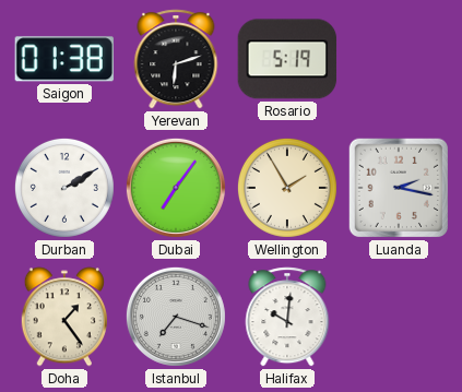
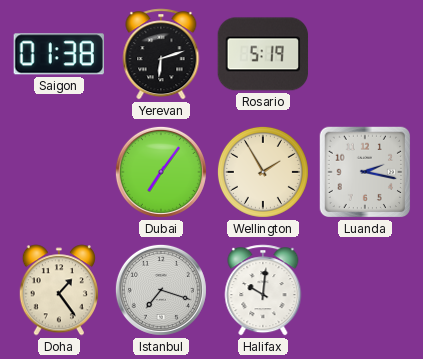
Durban: 2:10 -> none (64, 188)
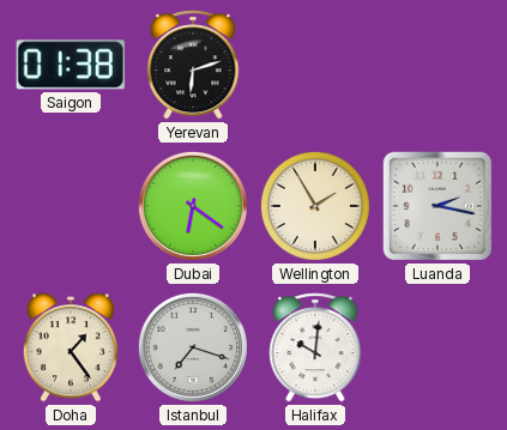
Rosario: 5:19 -> none (263, 54)
Dubai: 7:06 -> 6:21 (193, 206)
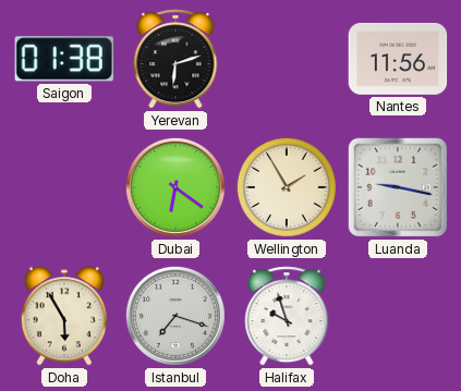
Nantes: none -> 11:56 (398, 59)
Luanda: 2:17 -> 9:17 (398, 187)
Doha: 1:24 -> 5:55 (64, 316)
Halifax: 10:01 -> 9:57 (287, 316)
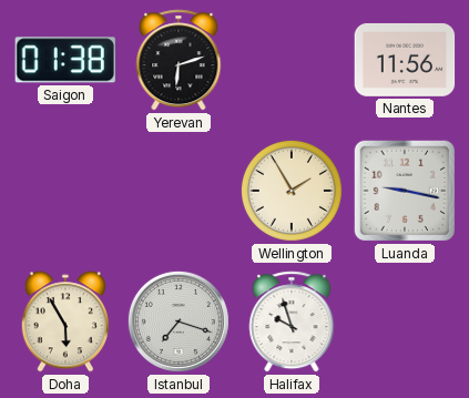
Dubai: 6:21 -> none (175, 187)
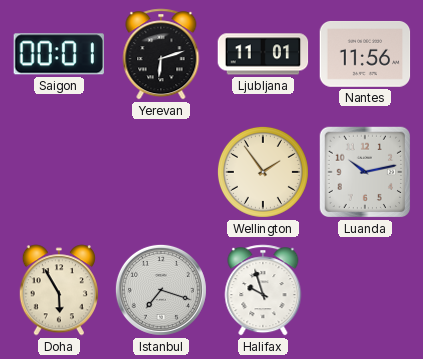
Saigon: 01:38 -> 00:01 (58, 54)
Ljubljana: none -> 11:01 (263, 54)
Wellington: 1:55 -> 1:54 (263, 172)
Luanda: 9:17 -> 10:13 (365, 172)
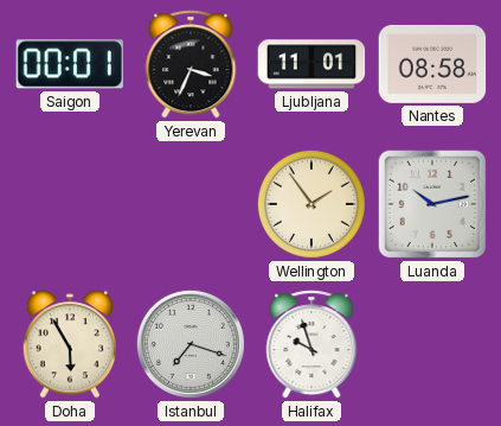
Yerevan: 6:12 -> 3:34 (191, 64)
Nantes: 11:56 -> 08:58 (432, 64)
